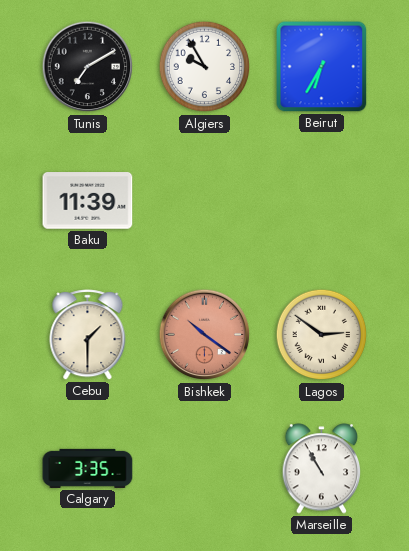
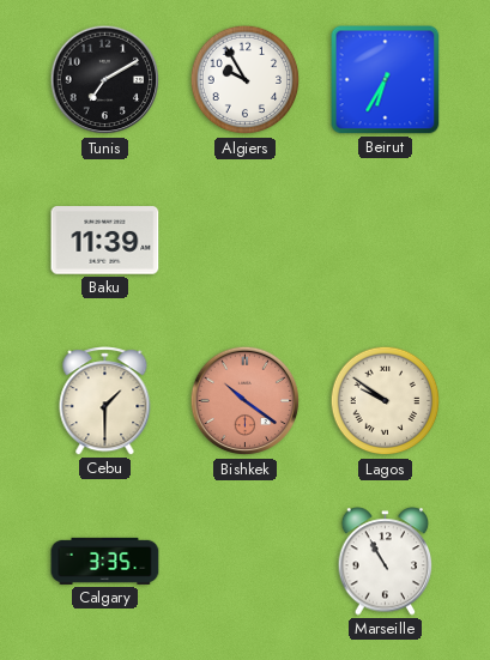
Lagos: 2:51 -> 9:51 (386, 401)
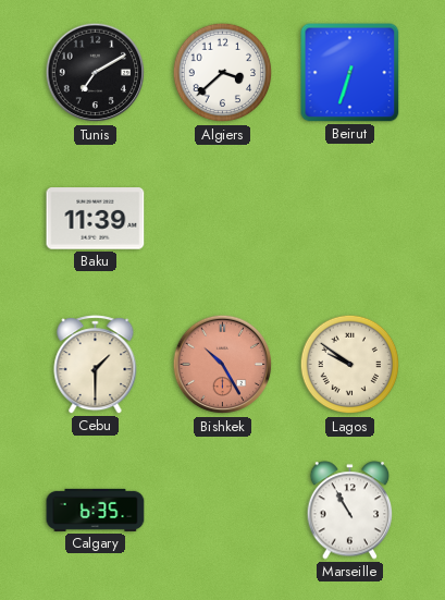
Algiers: 9:55 -> 3:38 (223, 73)
Beirut: 6:35 -> 6:33 (350, 73)
Bishkek: 10:21 -> 10:25 (223, 365)
Calgary: 3:35 -> 6:35 (96, 510)
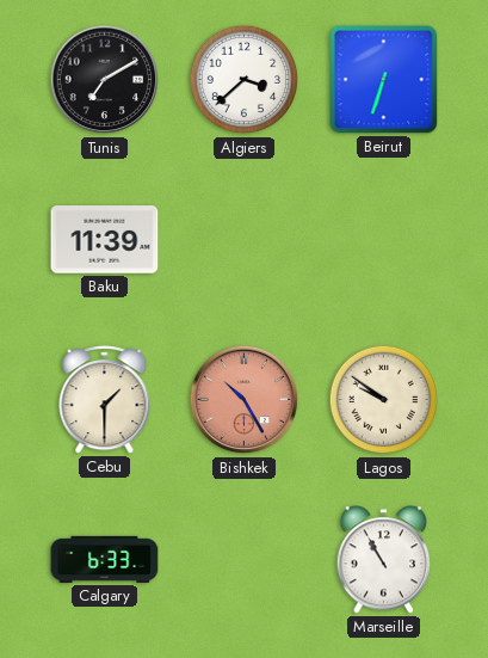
Calgary: 6:35 -> 6:33 (105, 559)
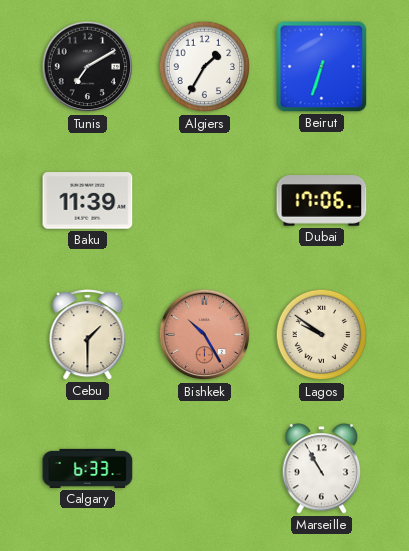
Algiers: 3:38 -> 1:35 (205, 67)
Dubai: none -> 17:06 (322, 201)
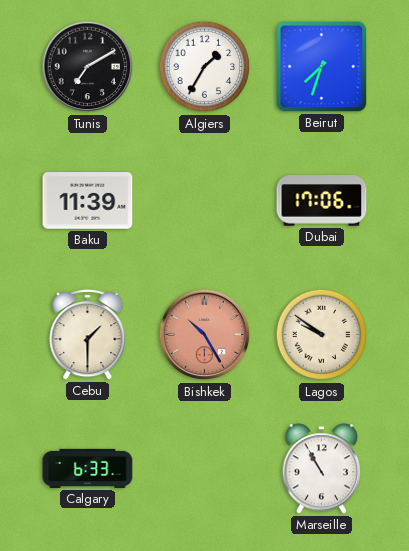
Beirut: 6:33 -> 7:33 (322, 67)
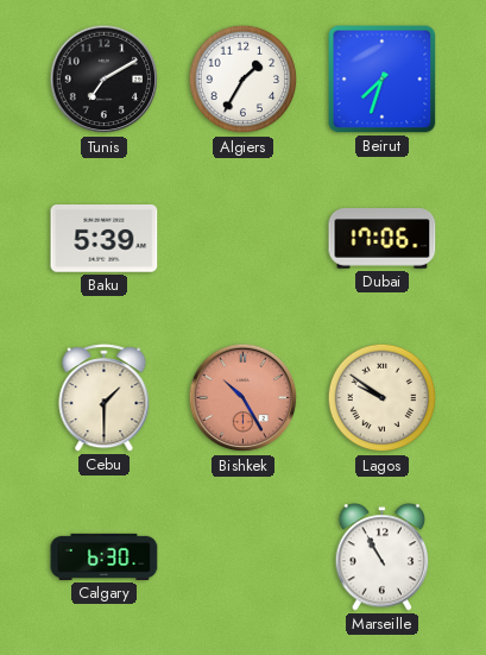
Baku: 11:39 -> 5:39 (105, 239)
Calgary: 6:33 -> 6:30 (105, 556)
